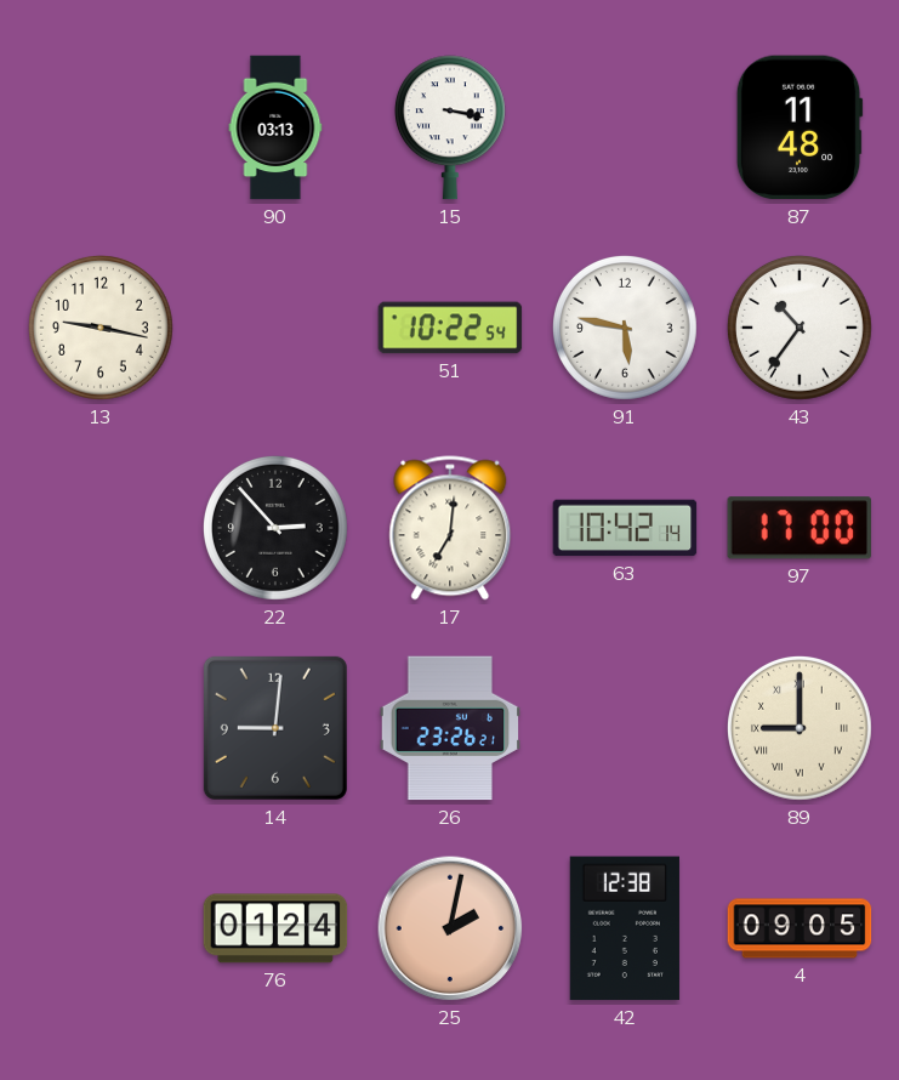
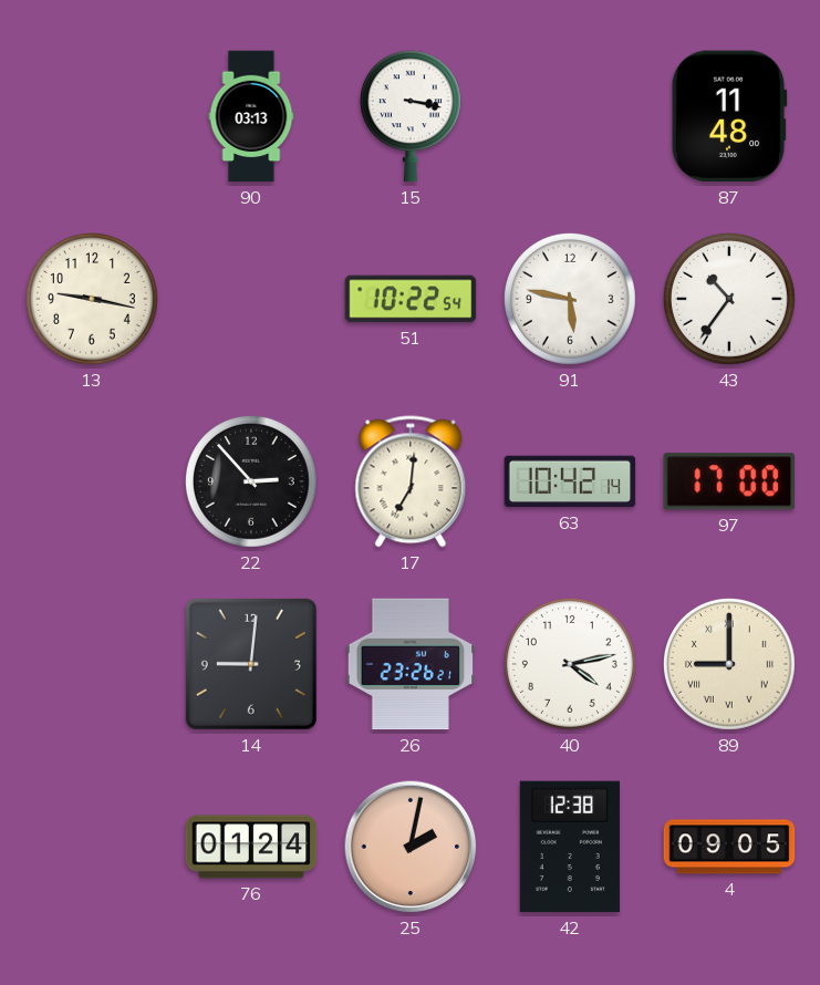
40: none -> 4:13 (571, 665)
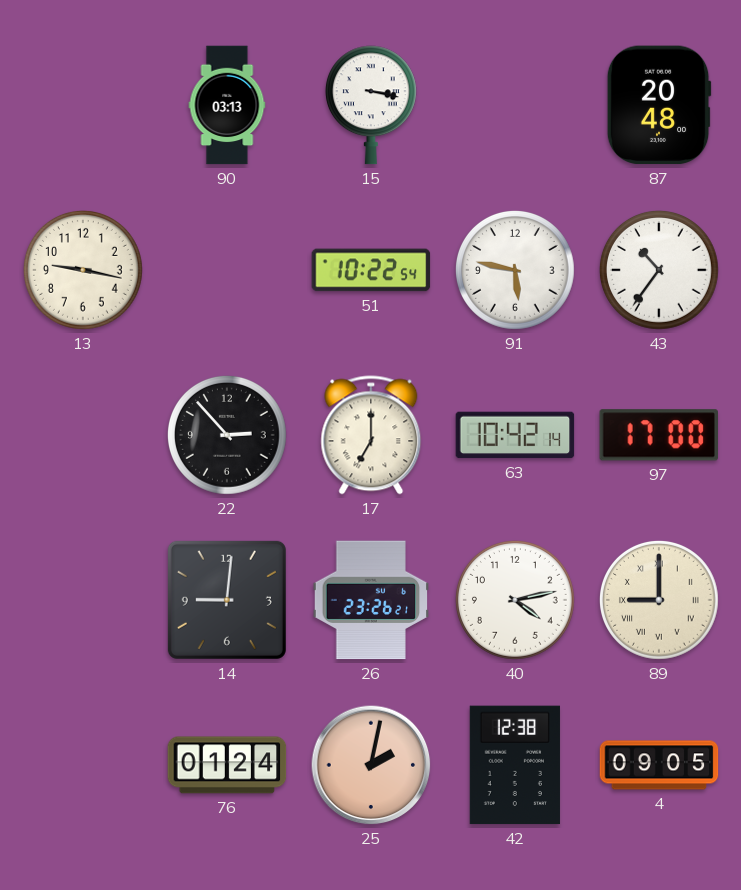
87: 11:48 -> 20:48 (659, 105)
17: 7:01 -> 7:00 (371, 435)
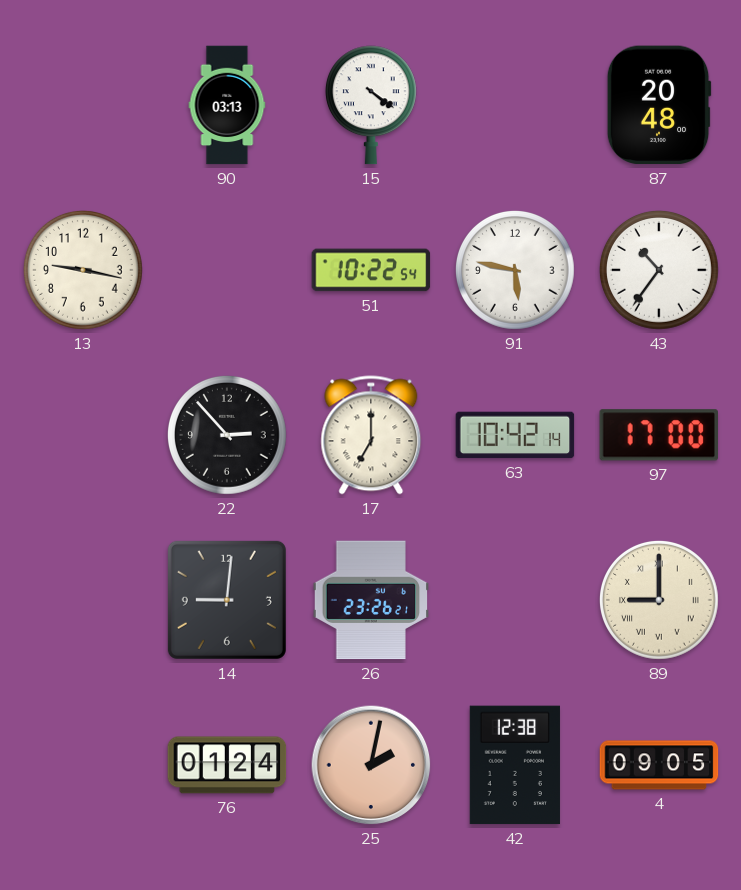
15: 3:17 -> 4:21 (371, 105)
40: 4:13 -> none (516, 601)
